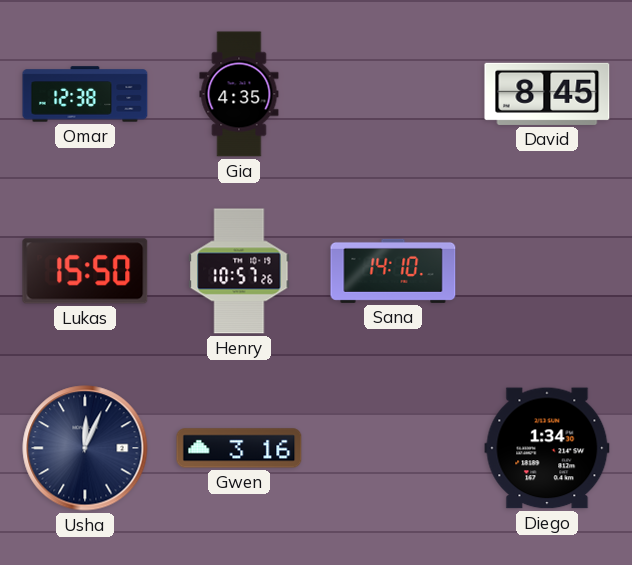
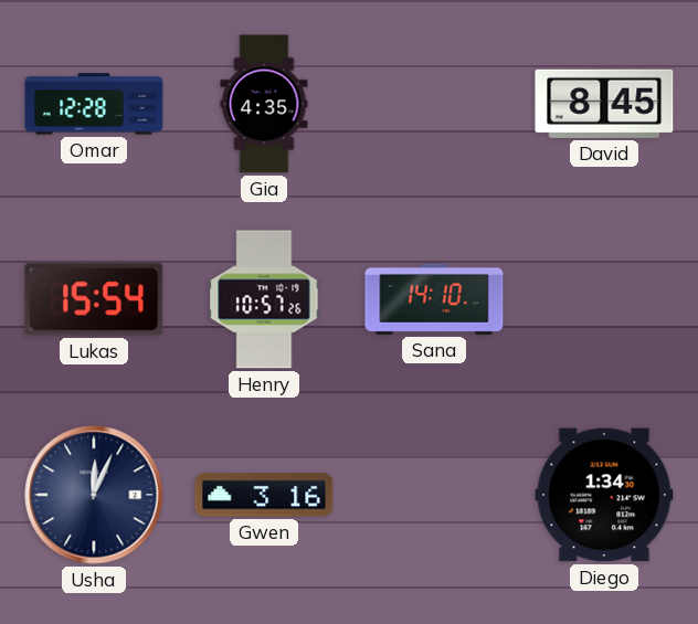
Omar: 12:38 -> 12:28 (94, 104)
Lukas: 15:50 -> 15:54 (94, 299)
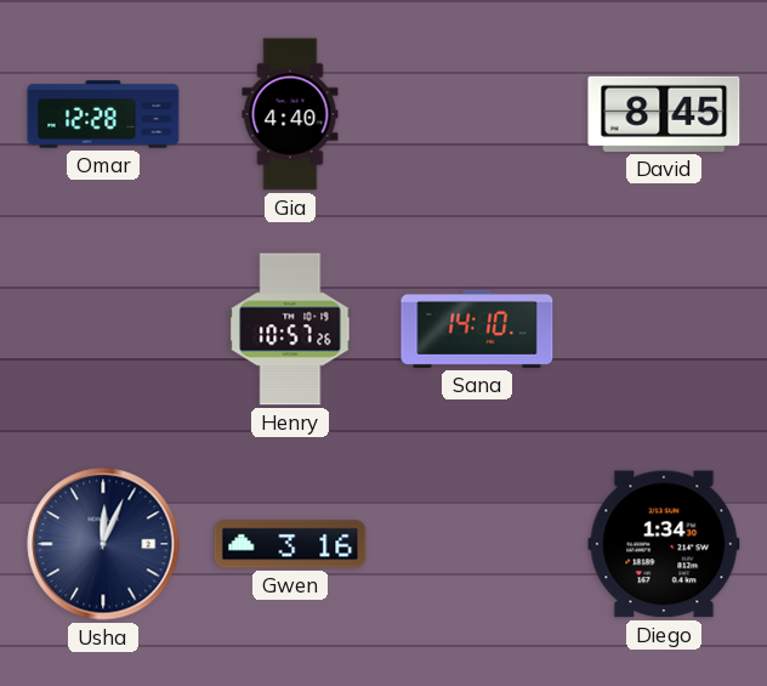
Gia: 4:35 -> 4:40 (290, 114)
Lukas: 15:54 -> none (94, 299)
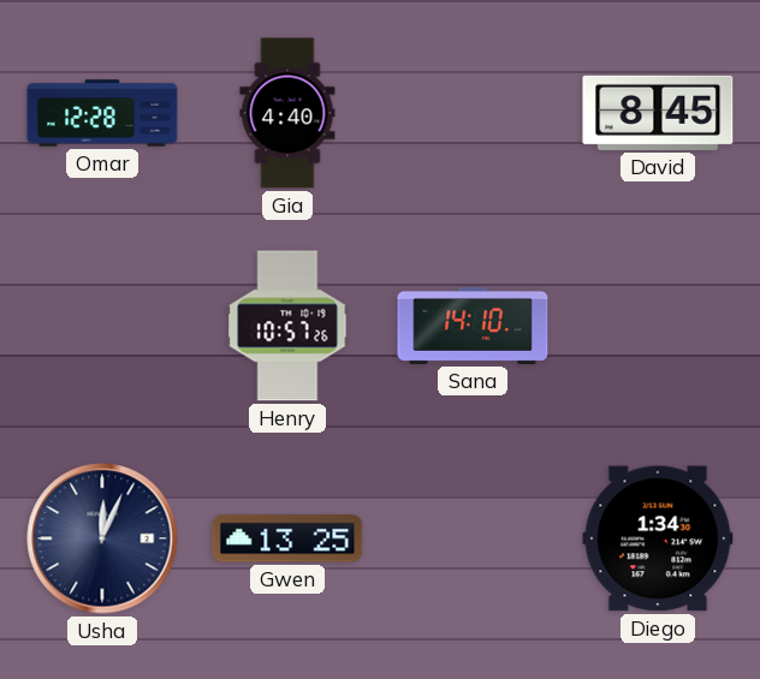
Gwen: 3:16 -> 13:25 (287, 538)
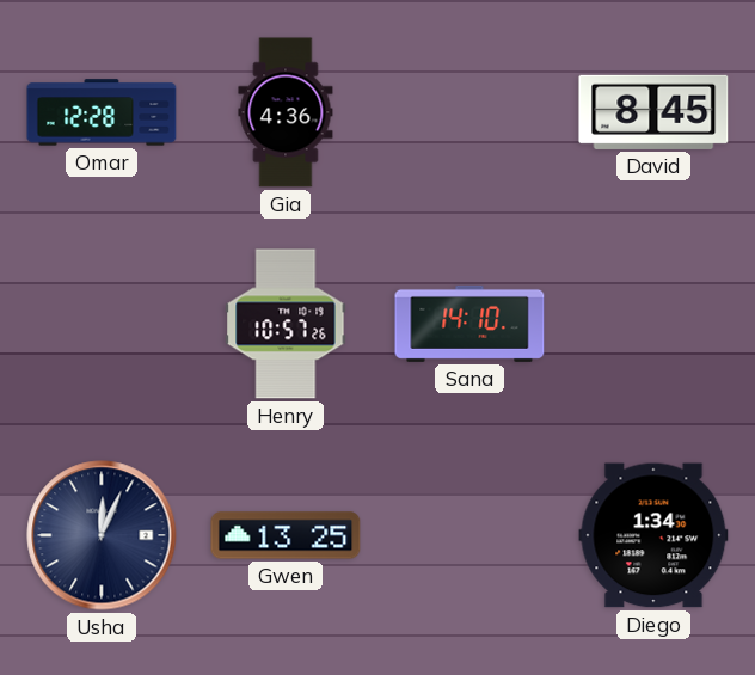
Gia: 4:40 -> 4:36 (286, 112)
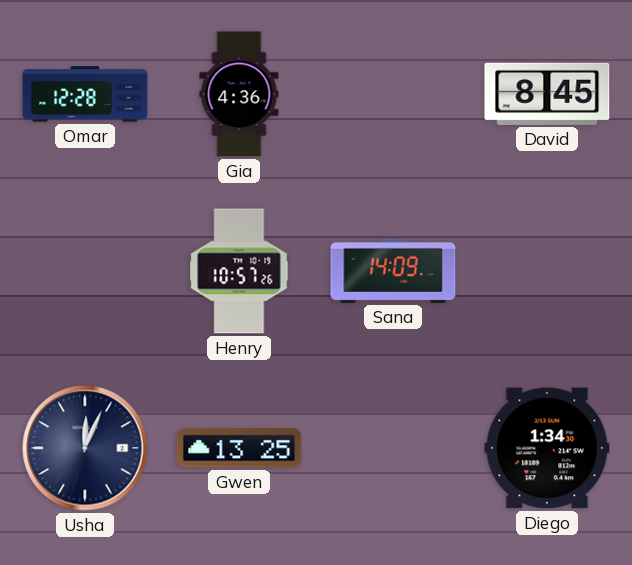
Sana: 14:10 -> 14:09 (393, 271)
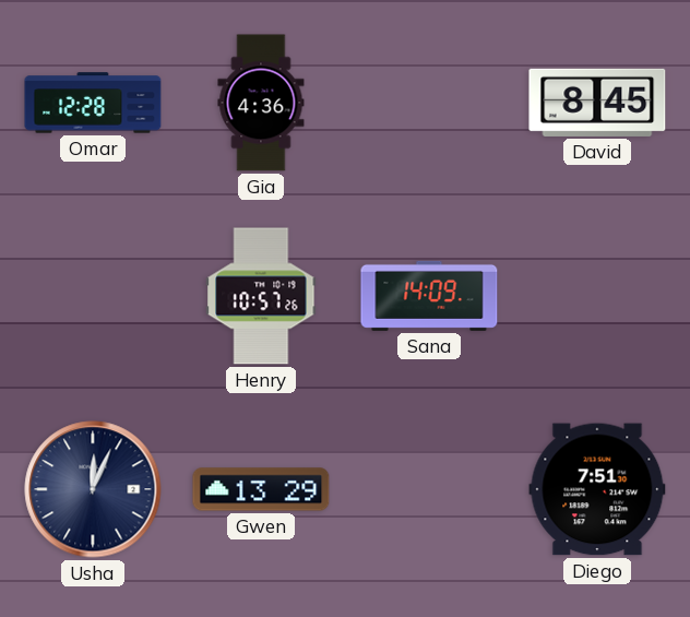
Gwen: 13:25 -> 13:29 (261, 489)
Diego: 1:34 -> 7:51 (597, 489)
